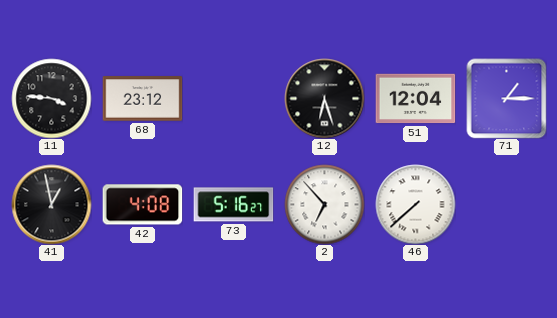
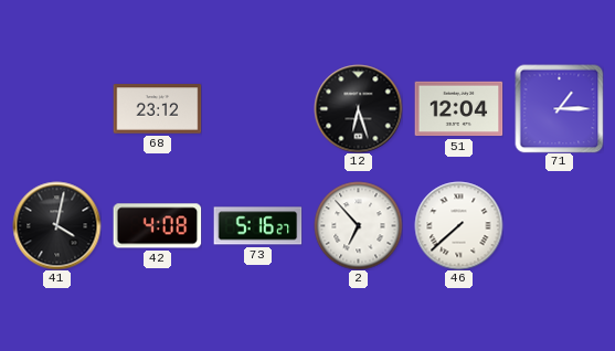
11: 3:46 -> none (51, 98)
41: 12:58 -> 4:02 (56, 225)
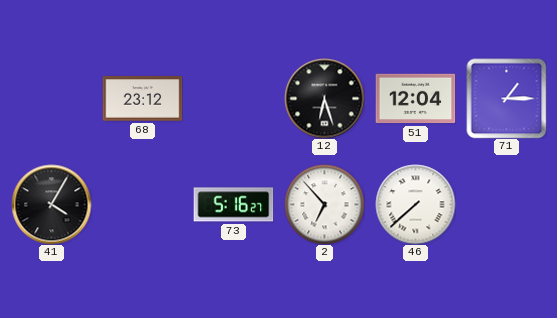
41: 4:02 -> 4:05 (51, 204)
42: 4:08 -> none (157, 226)
